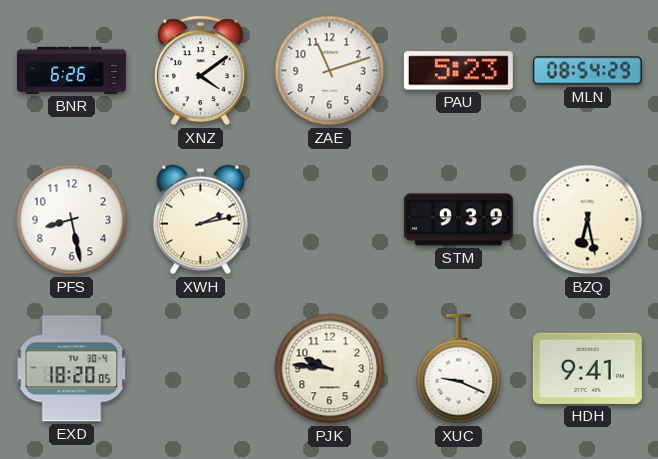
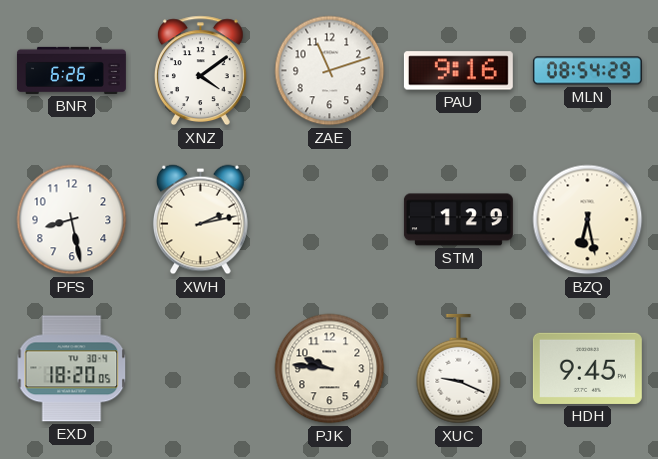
PAU: 5:23 -> 9:16 (458, 71)
STM: 9:39 -> 1:29 (458, 220)
HDH: 9:41 -> 9:45 (587, 368)
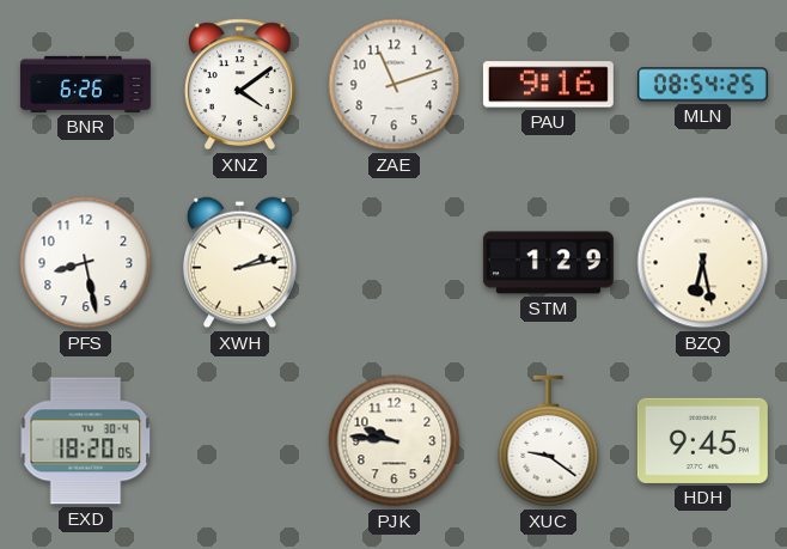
MLN: 08:54:29 -> 08:54:25 (702, 85)
XUC: 9:19 -> 9:21 (549, 441)
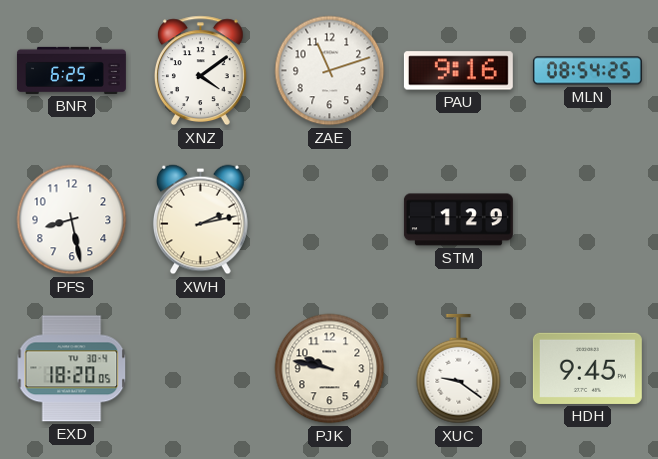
BNR: 6:26 -> 6:25 (71, 70)
BZQ: 6:28 -> none (703, 263)
PJK: 9:46 -> 9:47 (330, 369)
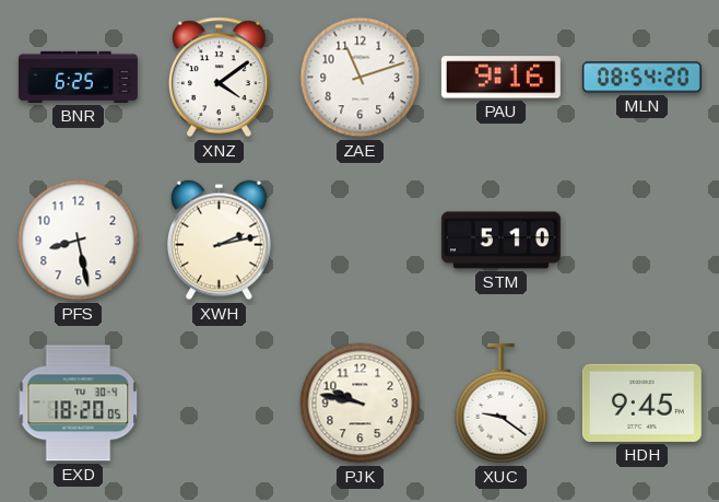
MLN: 08:54:25 -> 08:54:20 (641, 78)
STM: 1:29 -> 5:10 (500, 241)
